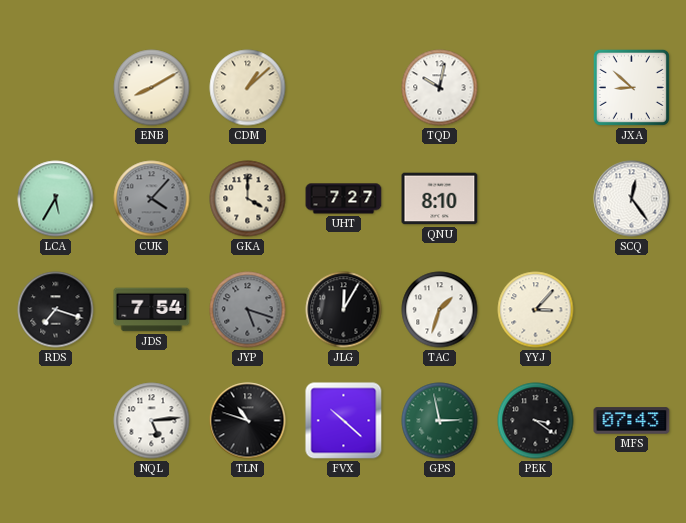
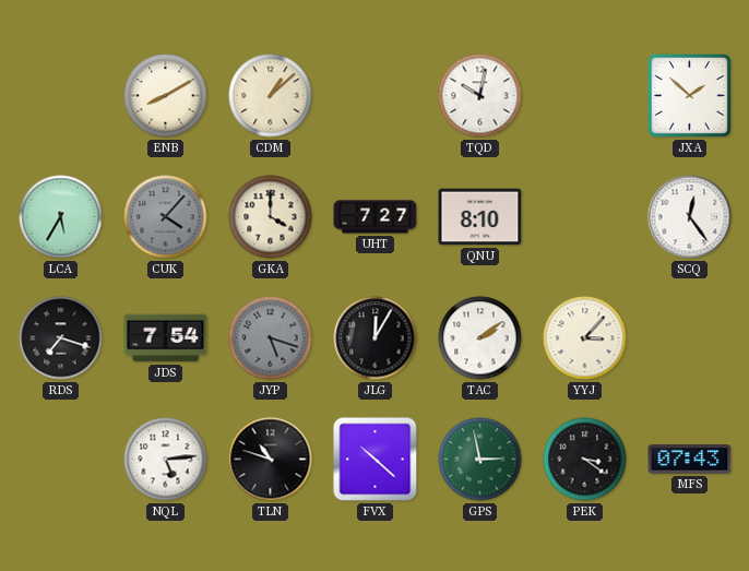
JXA: 8:52 -> 1:52 (689, 95)
TAC: 1:33 -> 2:09 (480, 338)
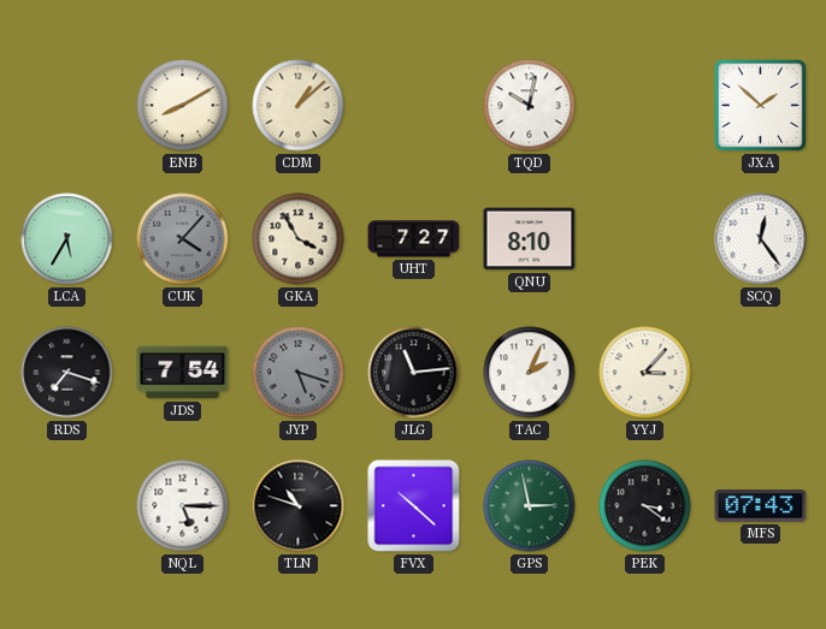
GKA: 4:00 -> 3:55 (299, 239)
JLG: 12:05 -> 11:14 (414, 373)
TAC: 2:09 -> 2:04 (530, 373)
NQL: 5:14 -> 5:15 (183, 506)
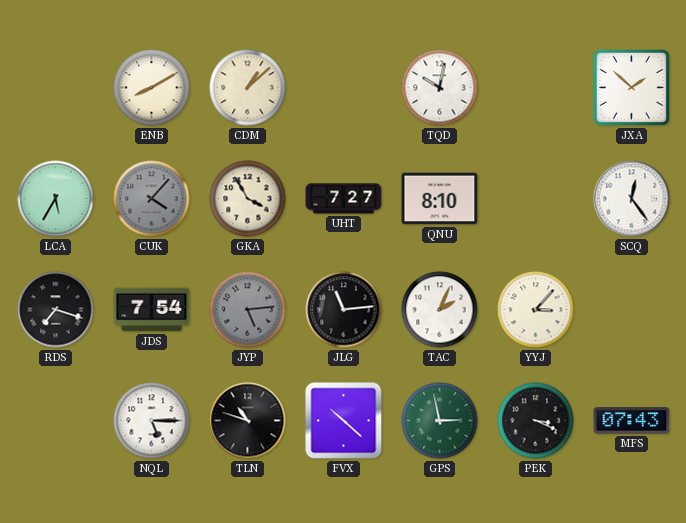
JYP: 5:18 -> 5:14 (248, 310)
PEK: 3:21 -> 3:19 (536, 421)
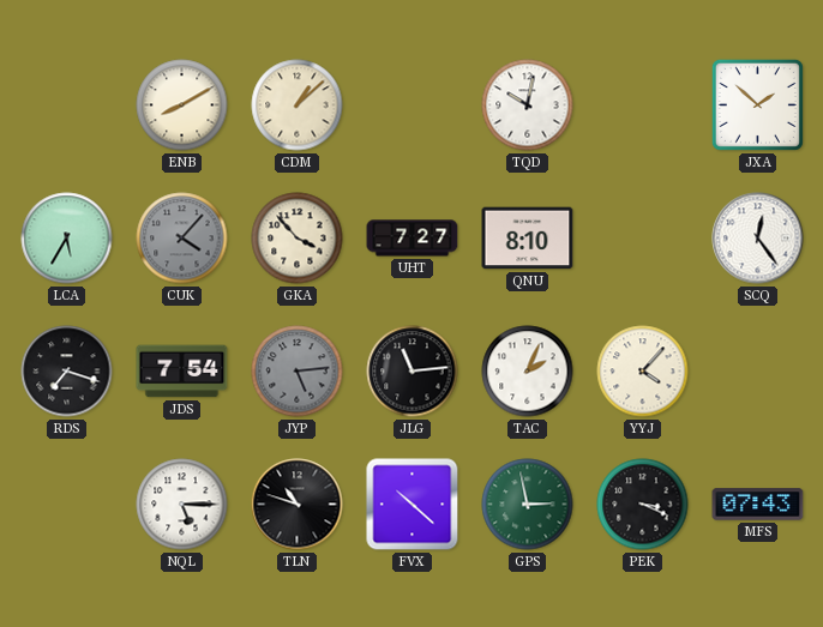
GKA: 3:55 -> 3:53 (298, 239)
YYJ: 3:07 -> 4:07 (643, 372)
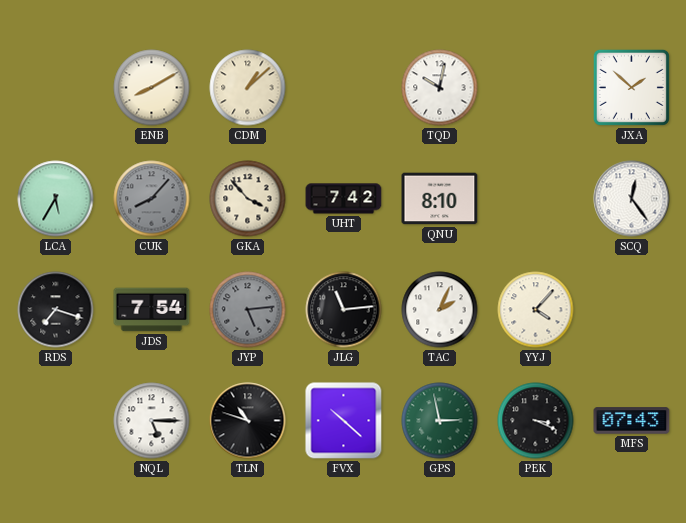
CUK: 4:07 -> 8:07 (152, 199)
UHT: 7:27 -> 7:42 (344, 199)
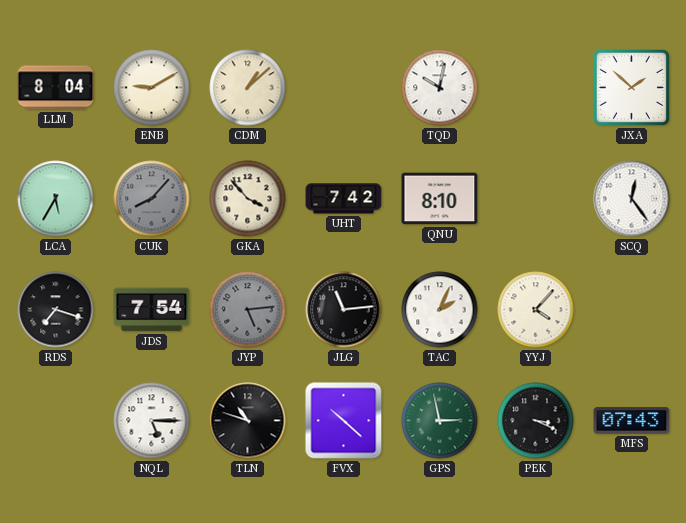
LLM: none -> 8:04 (56, 88)
ENB: 8:10 -> 9:10 (152, 88)
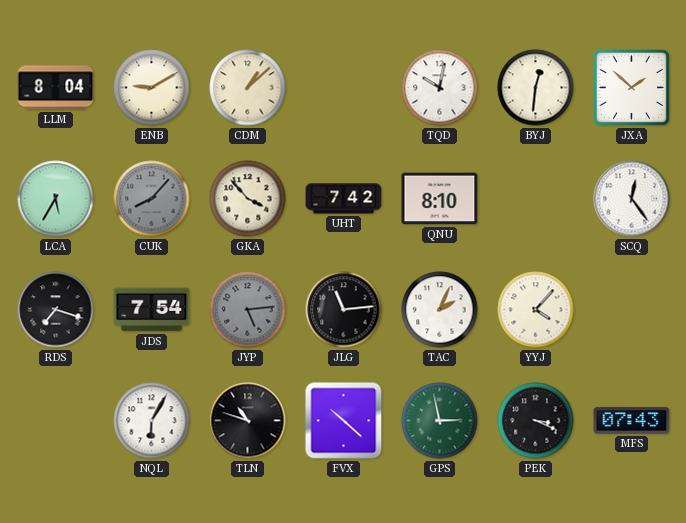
BYJ: none -> 12:31 (536, 88)
NQL: 5:15 -> 6:05 (152, 421)
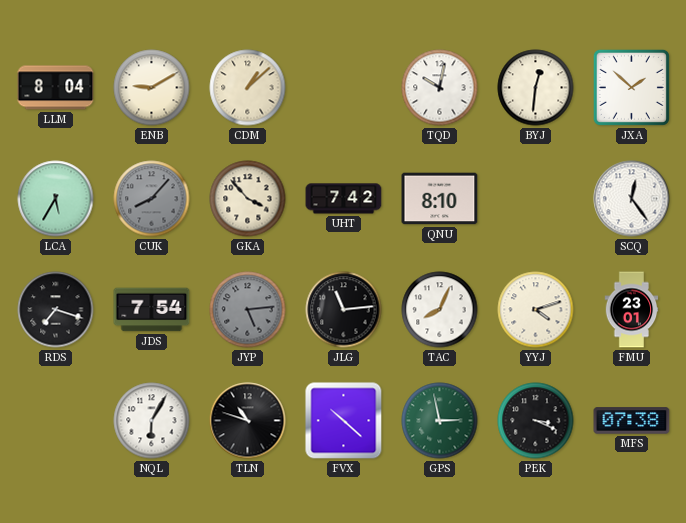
TAC: 2:04 -> 8:04 (440, 310)
YYJ: 4:07 -> 4:12 (536, 310)
FMU: none -> 23:01 (632, 310)
MFS: 07:43 -> 07:38 (632, 421)
